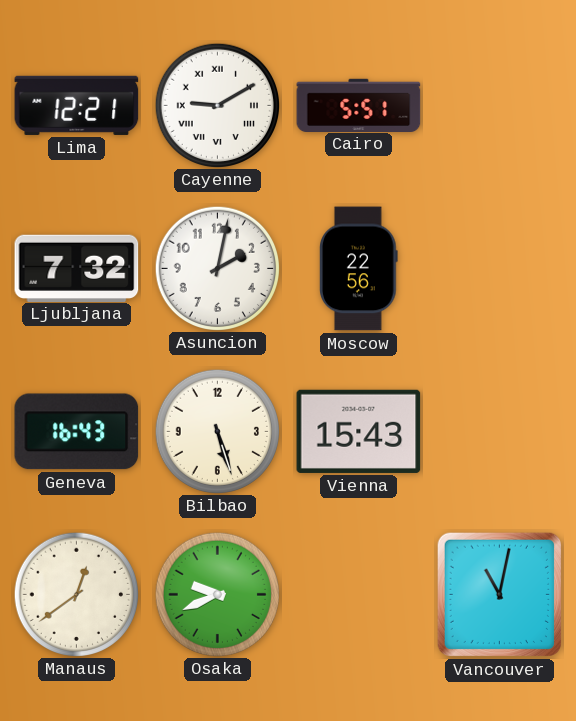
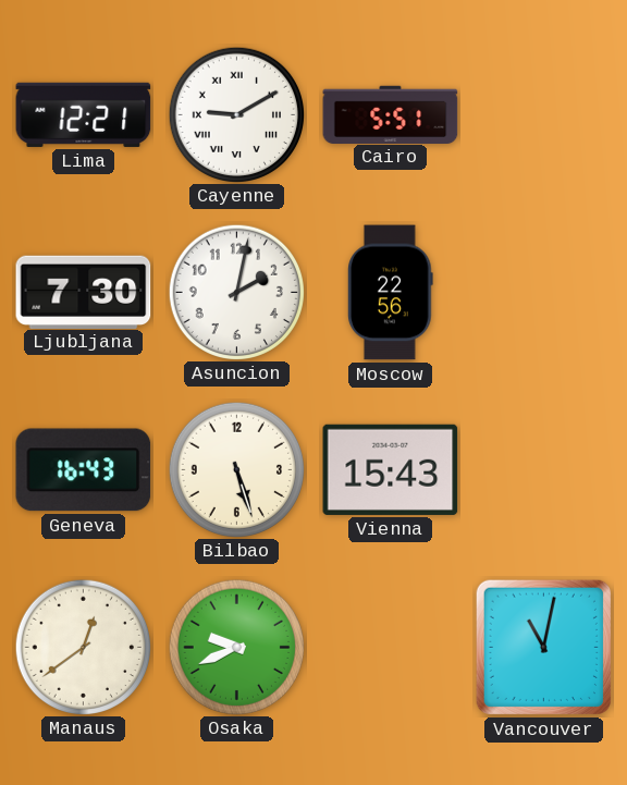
Ljubljana: 7:32 -> 7:30 (84, 292)
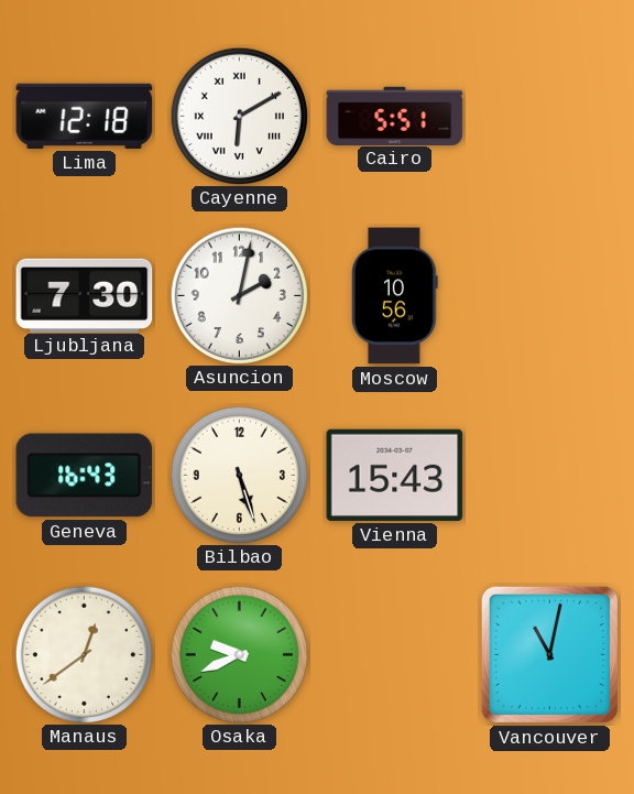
Lima: 12:21 -> 12:18 (85, 116)
Cayenne: 9:10 -> 6:10 (239, 116)
Moscow: 22:56 -> 10:56 (395, 296)
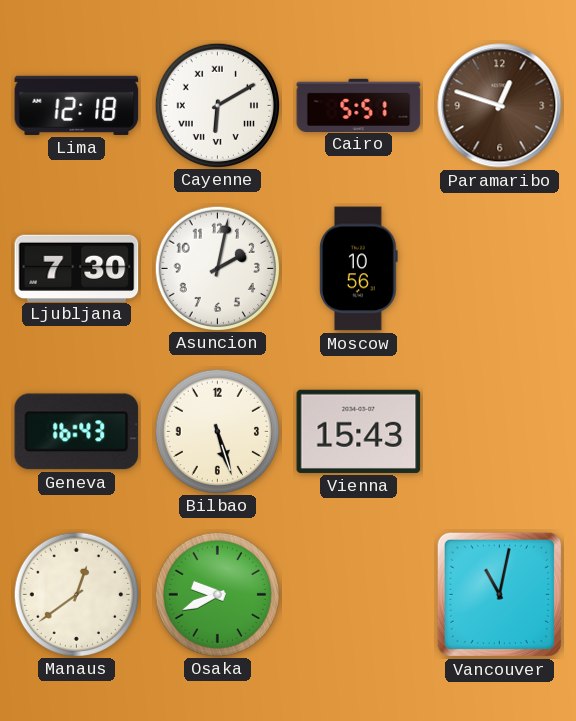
Paramaribo: none -> 12:48 (500, 106)
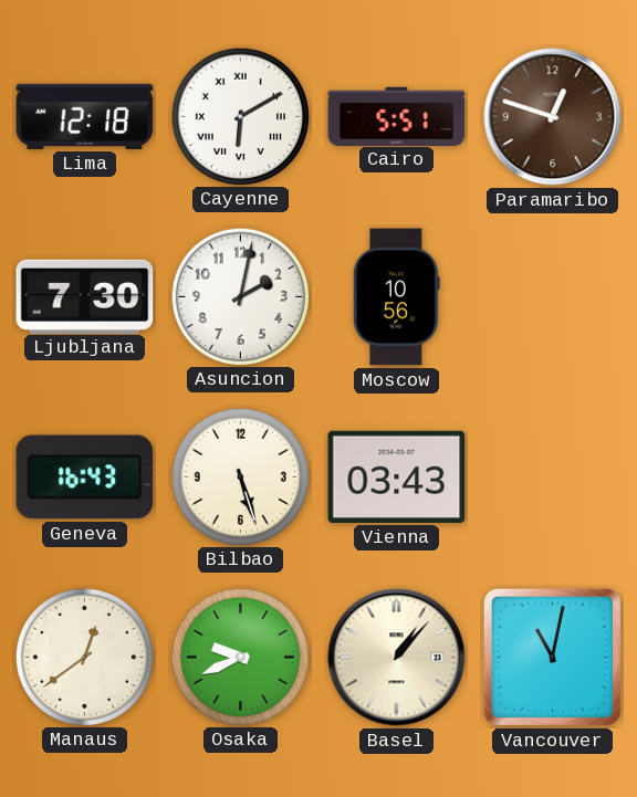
Vienna: 15:43 -> 03:43 (397, 476)
Basel: none -> 1:07 (397, 658)
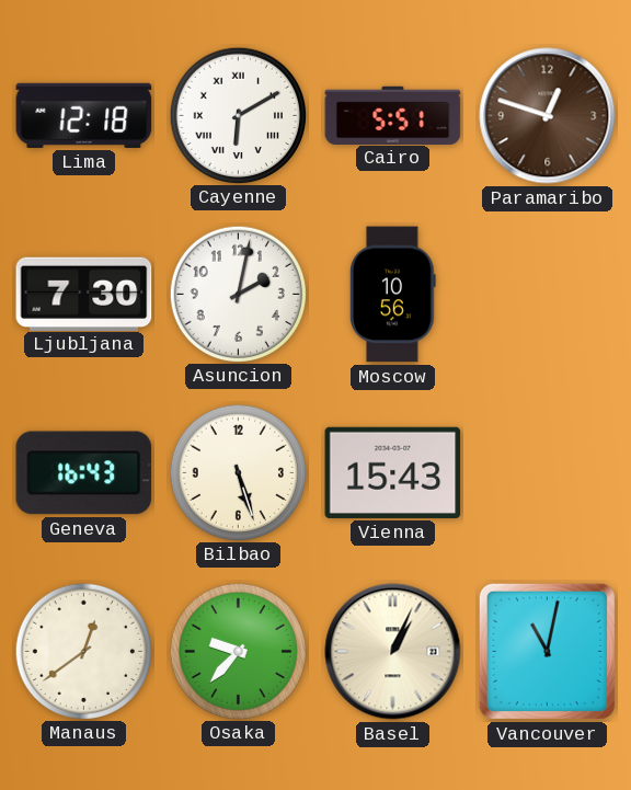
Vienna: 03:43 -> 15:43 (393, 472)
Osaka: 9:41 -> 9:37 (238, 651)
Basel: 1:07 -> 1:04 (393, 652)
